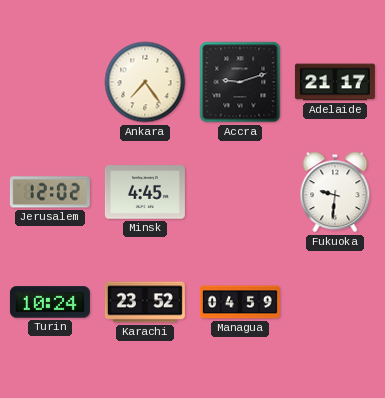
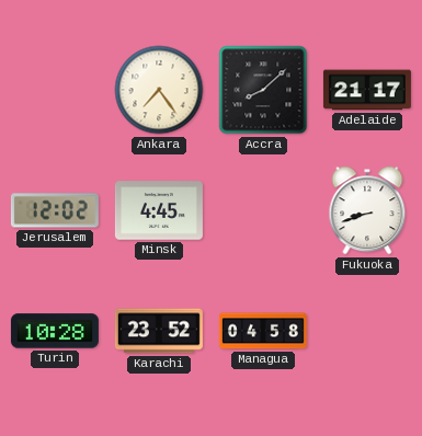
Accra: 9:12 -> 8:08 (263, 90)
Fukuoka: 9:31 -> 8:42 (367, 210)
Turin: 10:24 -> 10:28 (55, 331)
Managua: 04:59 -> 04:58 (263, 331)
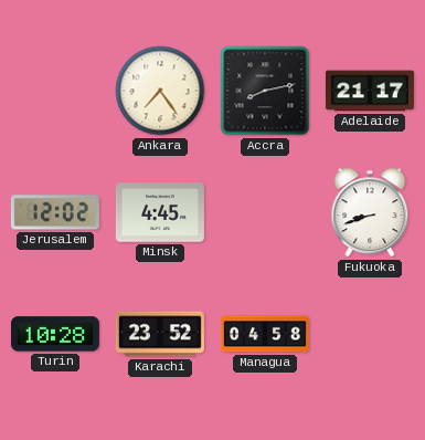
Accra: 8:08 -> 8:13 (265, 91)
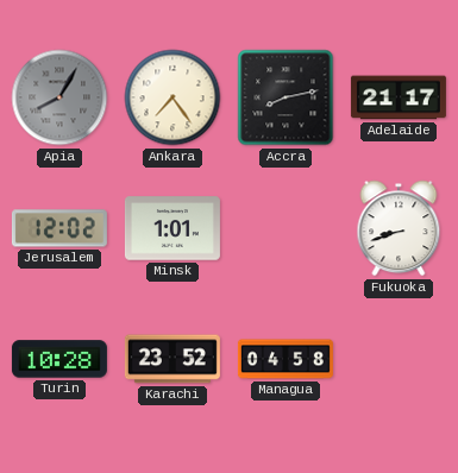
Apia: none -> 8:05 (59, 97)
Minsk: 4:45 -> 1:01 (172, 228)
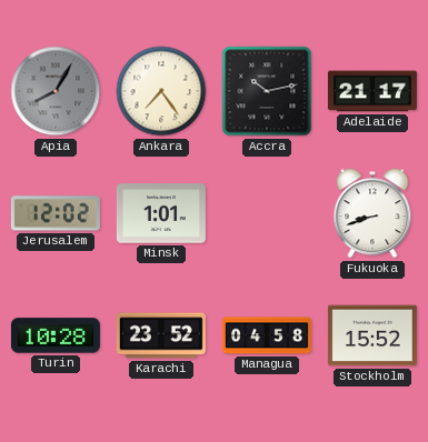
Accra: 8:13 -> 10:13 (267, 91)
Stockholm: none -> 15:52 (372, 335)
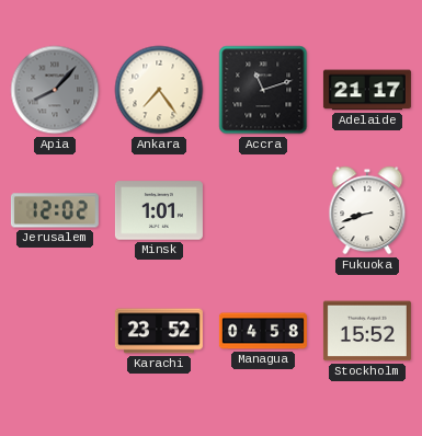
Apia: 8:05 -> 8:07 (55, 90)
Accra: 10:13 -> 11:12 (263, 90)
Turin: 10:28 -> none (56, 335)
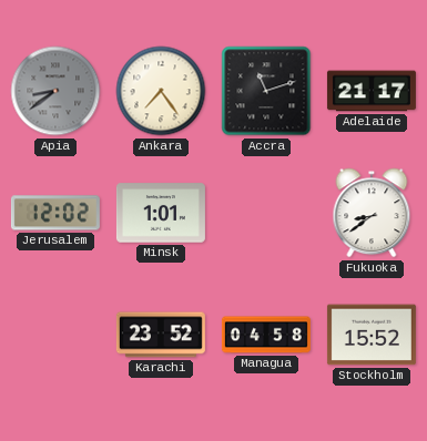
Apia: 8:07 -> 8:39 (55, 91)
Fukuoka: 8:42 -> 8:39 (372, 213)
